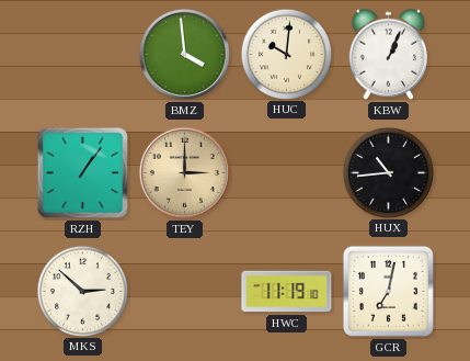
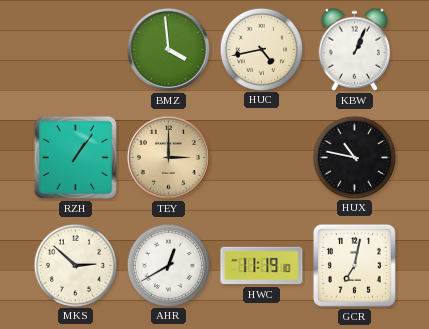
HUC: 10:01 -> 4:43 (261, 49)
HUX: 10:44 -> 10:47 (354, 157)
AHR: none -> 12:40 (168, 265)
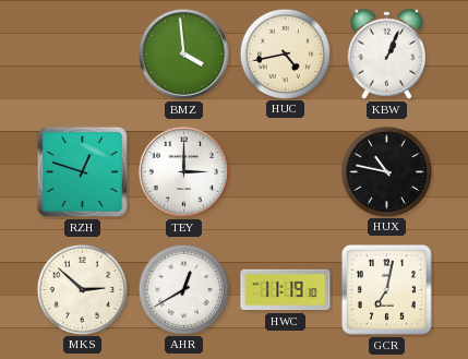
RZH: 1:06 -> 12:48 (82, 171)
TEY dial: champagne -> white (183, 171)
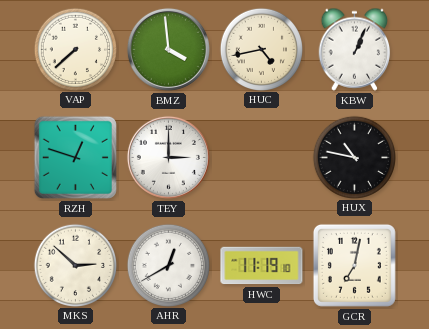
VAP: none -> 7:38 (75, 49)
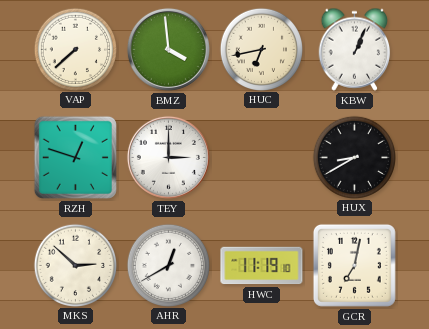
HUC: 4:43 -> 6:43 (261, 49)
HUX: 10:47 -> 8:40 (354, 157)
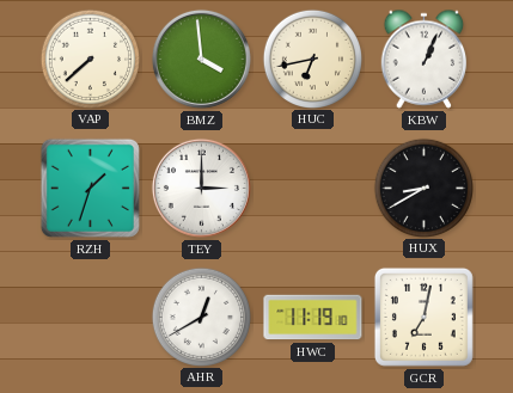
RZH: 12:48 -> 1:33 (90, 188)
MKS: 2:52 -> none (75, 265)
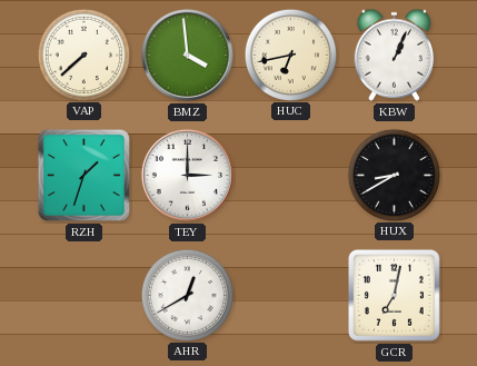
HWC: 11:19 -> none (313, 318)
